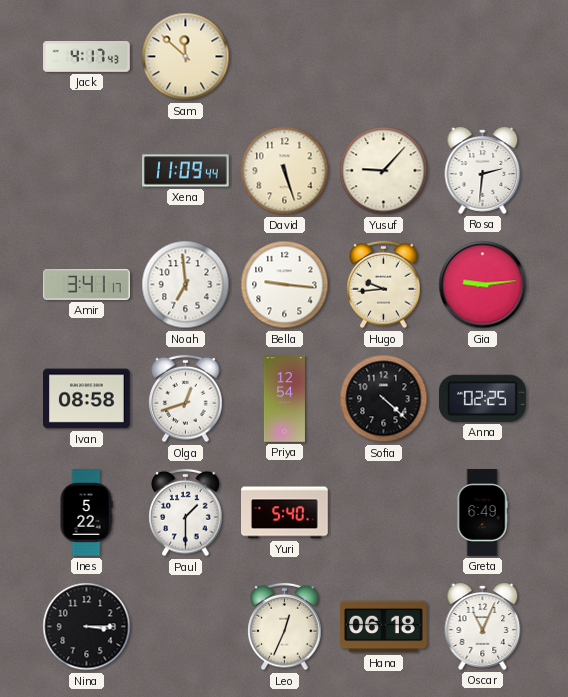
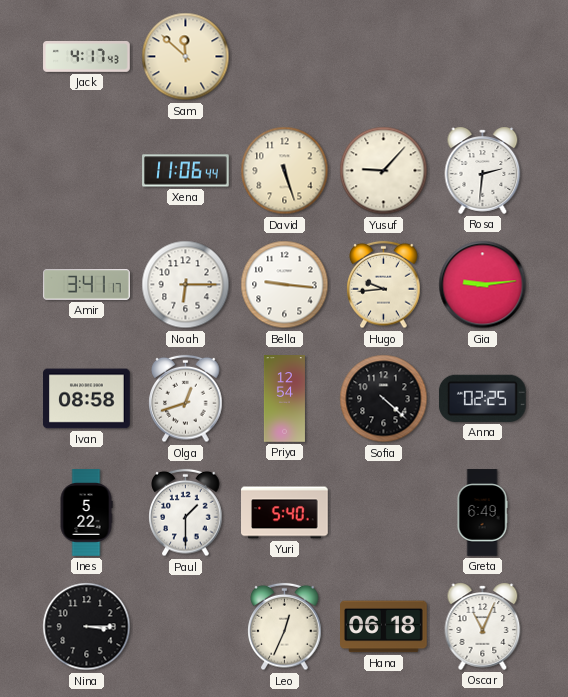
Xena: 11:09 -> 11:06 (186, 171)
Noah: 6:59 -> 6:15 (186, 285)
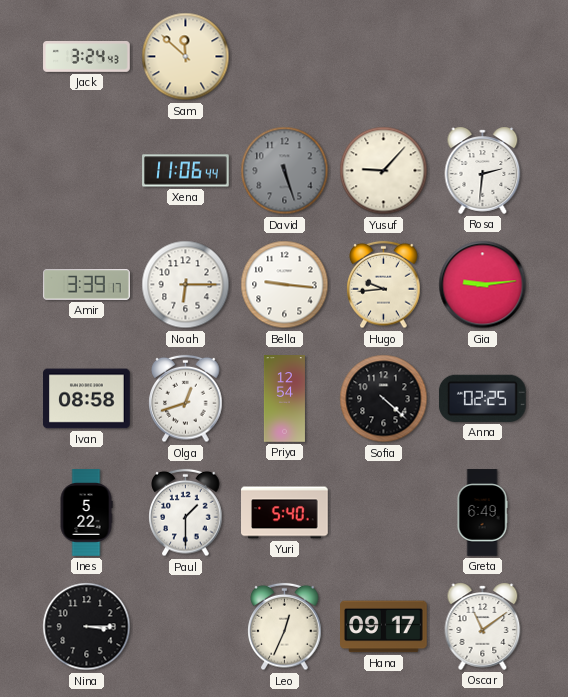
Jack: 4:17 -> 3:24 (87, 57)
David dial: cream -> grey (285, 171)
Amir: 3:41 -> 3:39 (87, 285)
Hana: 06:18 -> 09:17 (384, 627)
Oscar: 11:04 -> 11:09 (483, 626)
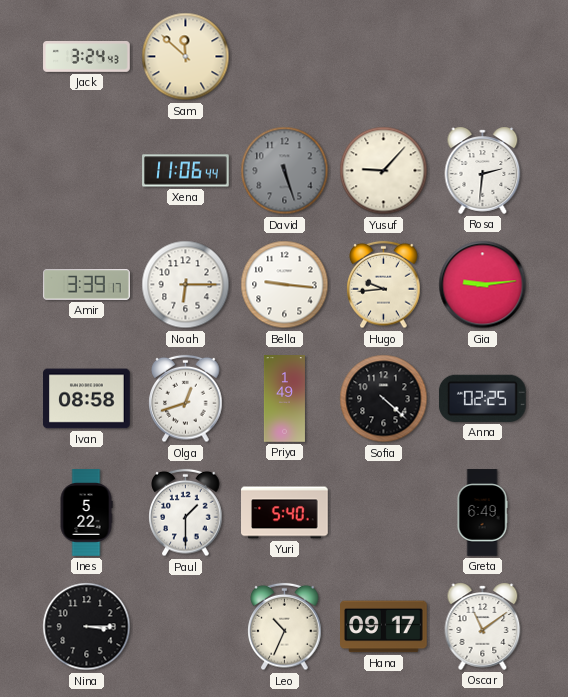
Priya: 12:54 -> 1:49 (284, 399)
Leo: 12:34 -> 10:34 (285, 627)
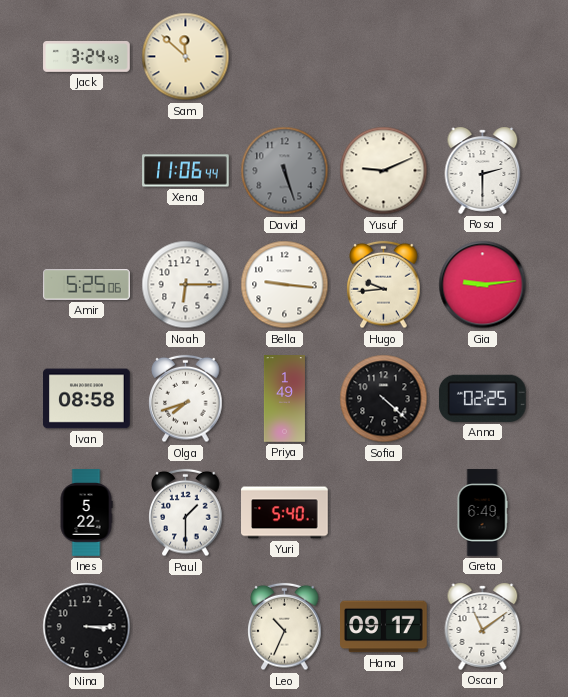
Yusuf: 9:07 -> 9:11 (384, 171)
Rosa: 2:31 -> 2:30 (483, 170)
Amir: 3:39 -> 5:25 (87, 285)
Olga: 12:42 -> 7:42 (186, 399)
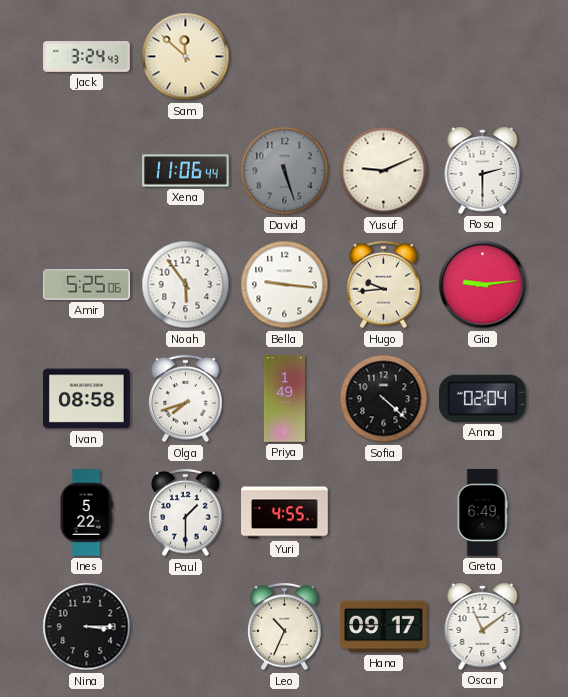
Noah: 6:15 -> 5:54 (186, 285)
Anna: 02:25 -> 02:04 (482, 398)
Yuri: 5:40 -> 4:55 (285, 513)
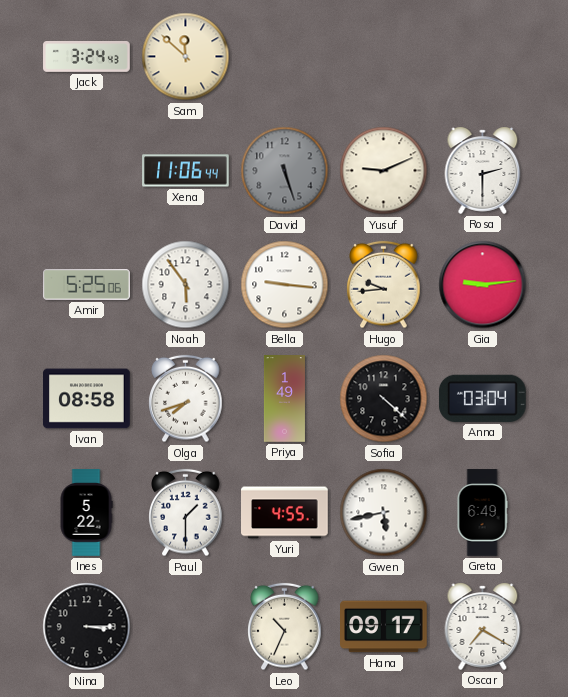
Anna: 02:04 -> 03:04 (482, 398)
Gwen: none -> 5:43 (384, 513)
Oscar: 11:09 -> 7:20 (483, 626)
